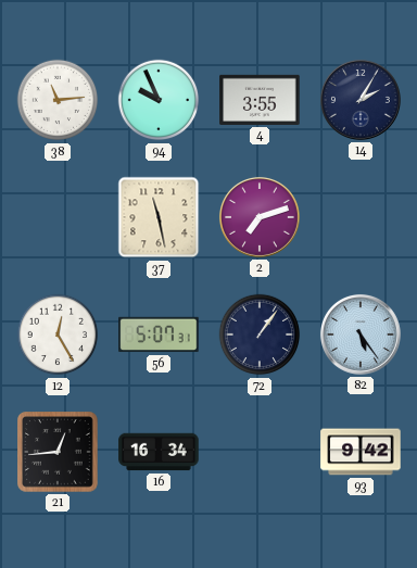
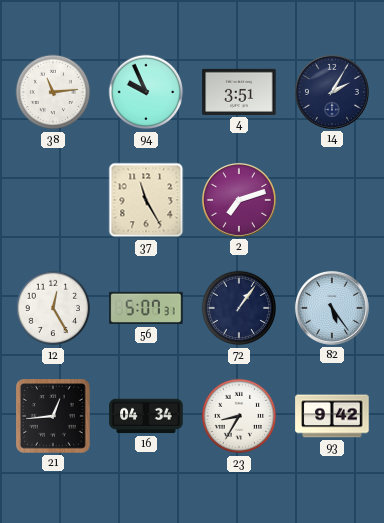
4: 3:55 -> 3:51 (239, 92)
37: 11:28 -> 11:25 (146, 200)
16: 16:34 -> 04:34 (146, 416)
23: none -> 8:35 (239, 416)
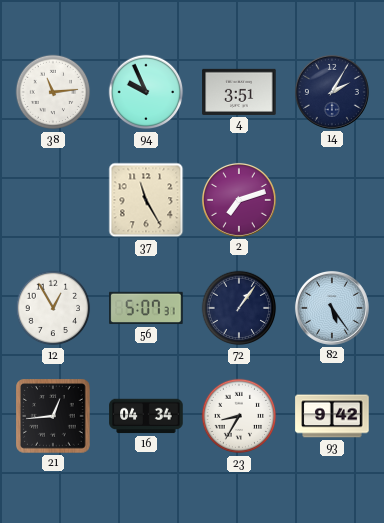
12: 12:25 -> 12:55 (53, 308)
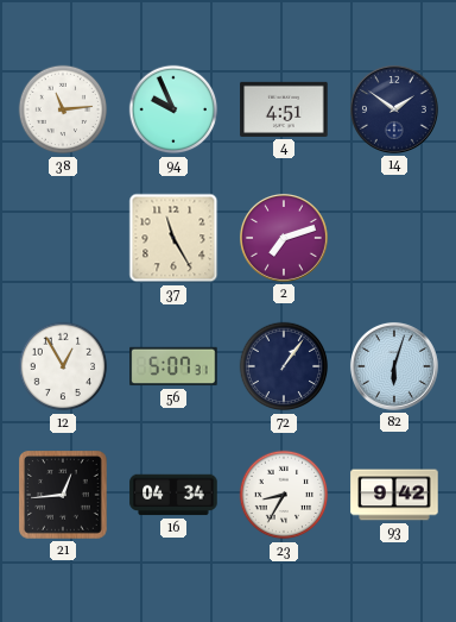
4: 3:51 -> 4:51 (284, 109)
14: 2:05 -> 1:51 (394, 109)
82: 5:24 -> 6:03 (394, 366)
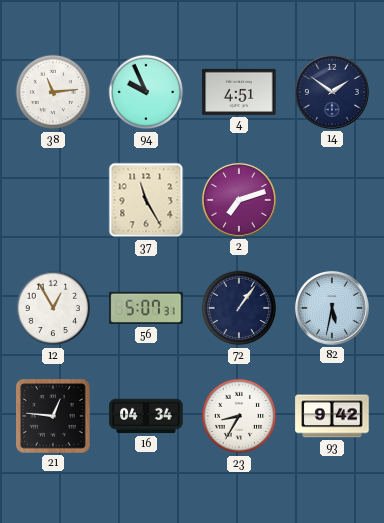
82: 6:03 -> 5:32 (332, 308)
21: 12:44 -> 12:46 (53, 416)
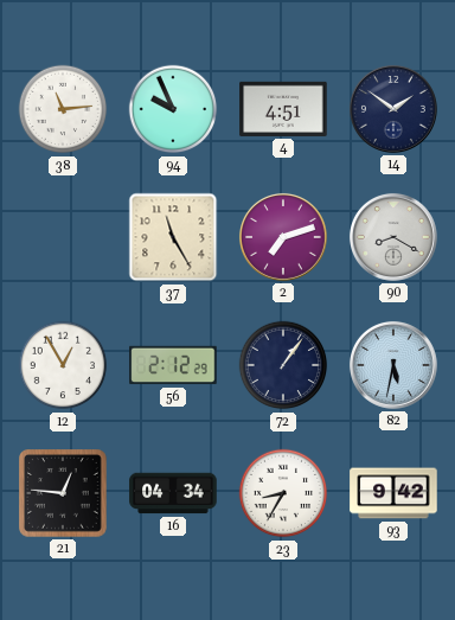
90: none -> 8:20 (393, 237)
56: 5:07 -> 2:12 (173, 365)
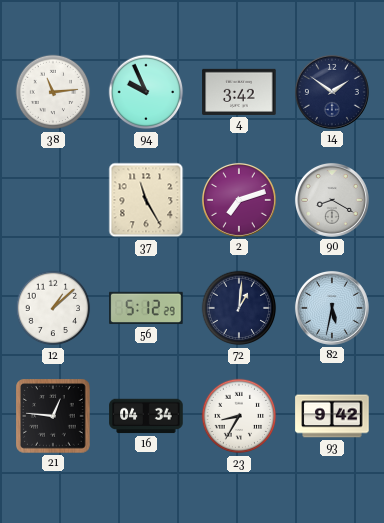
4: 4:51 -> 3:42 (239, 92)
12: 12:55 -> 1:08 (53, 308)
56: 2:12 -> 5:12 (146, 308)
72: 1:06 -> 1:01 (239, 308)
